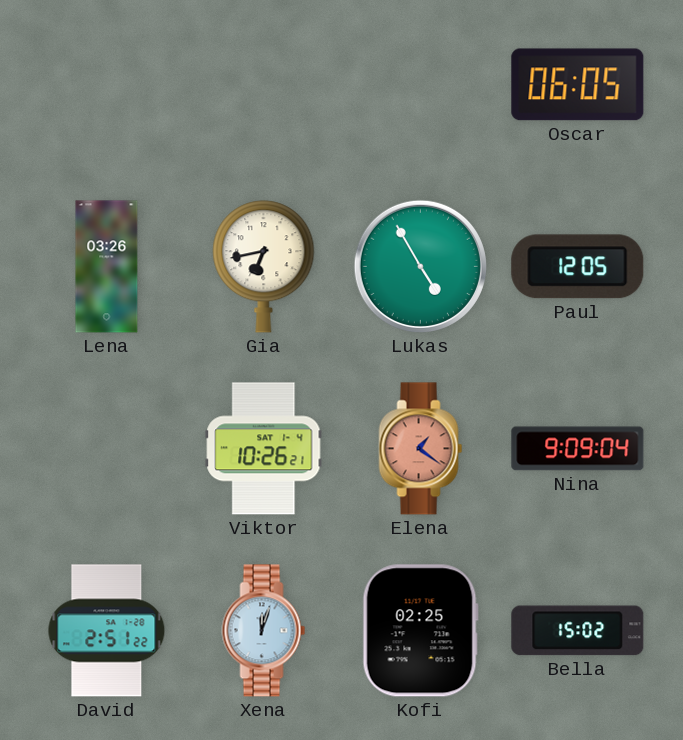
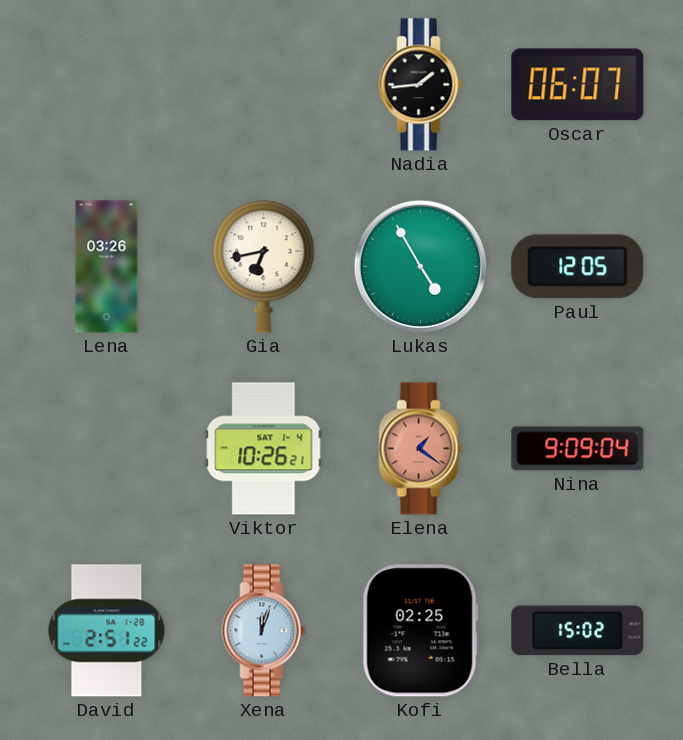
Nadia: none -> 1:44 (421, 85)
Oscar: 06:05 -> 06:07 (578, 85)
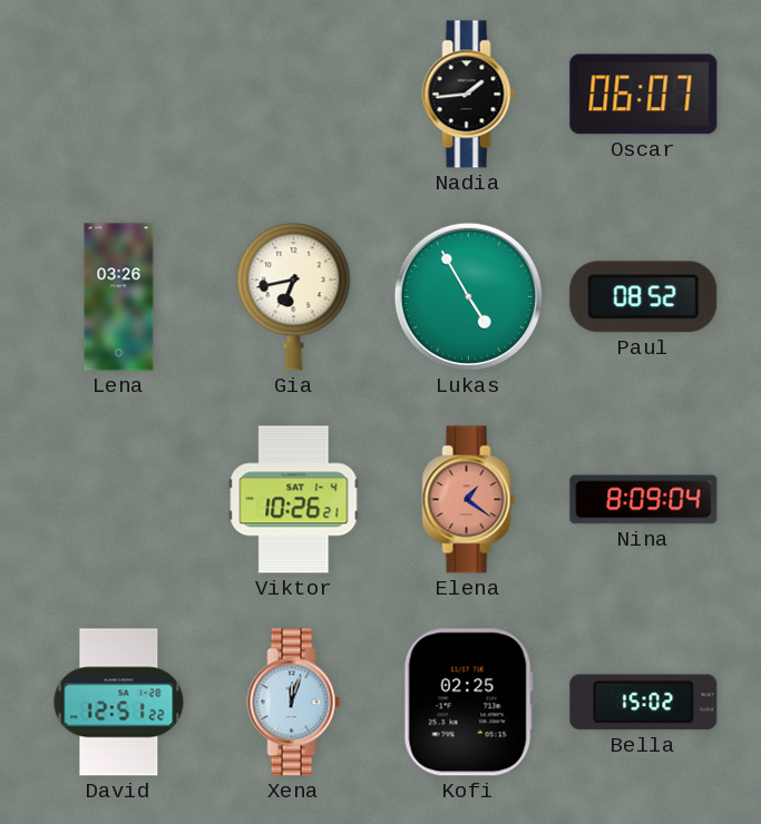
Paul: 12:05 -> 08:52 (644, 297)
Nina: 9:09 -> 8:09 (644, 500)
David: 2:51 -> 12:51 (119, 703)
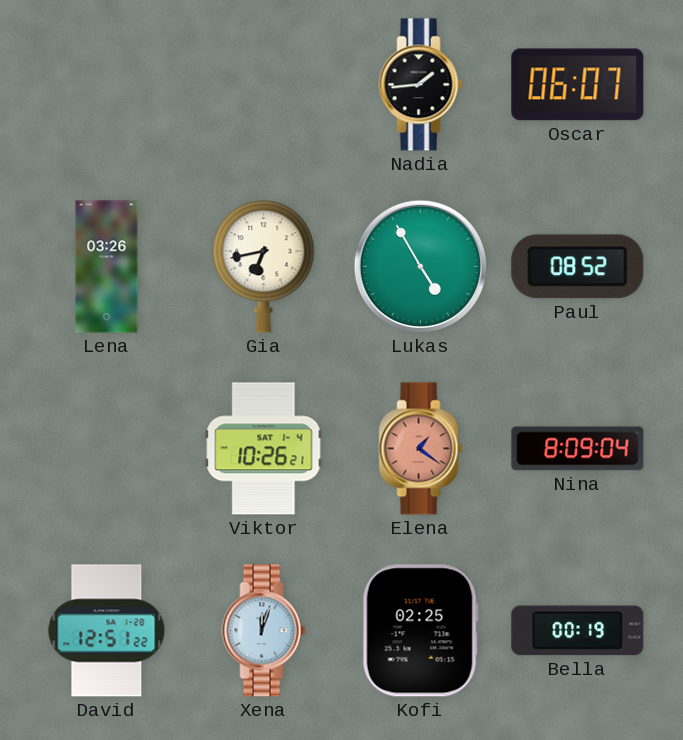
Bella: 15:02 -> 00:19 (578, 631)
